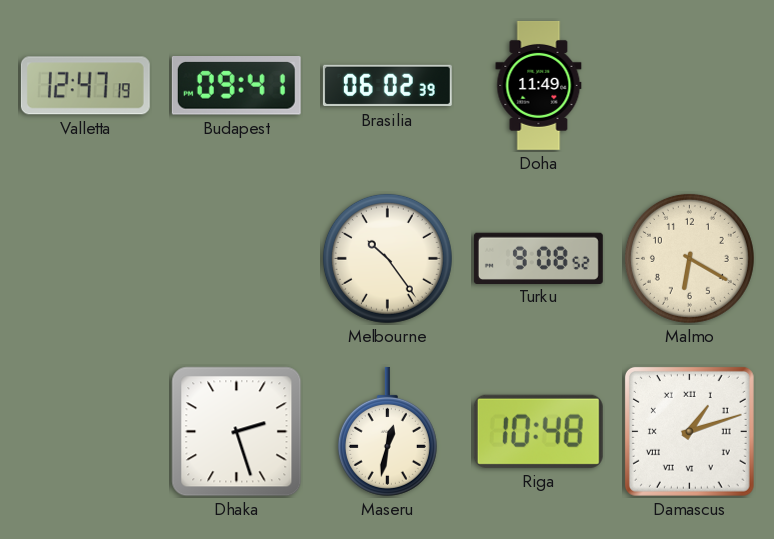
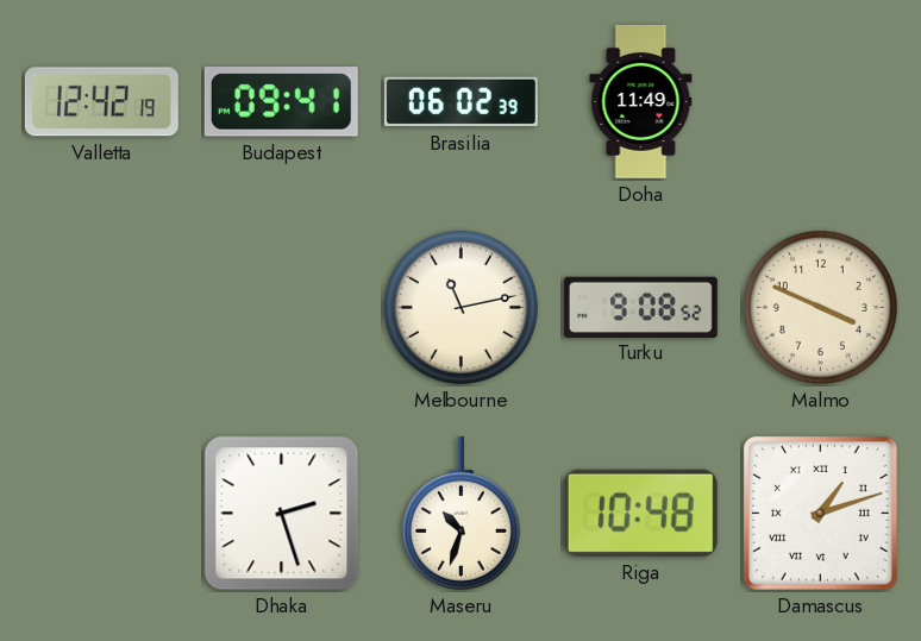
Valletta: 12:47 -> 12:42 (101, 102)
Melbourne: 10:24 -> 11:13 (460, 307)
Malmo: 6:20 -> 3:49 (820, 307)
Maseru: 12:32 -> 10:33 (460, 513)
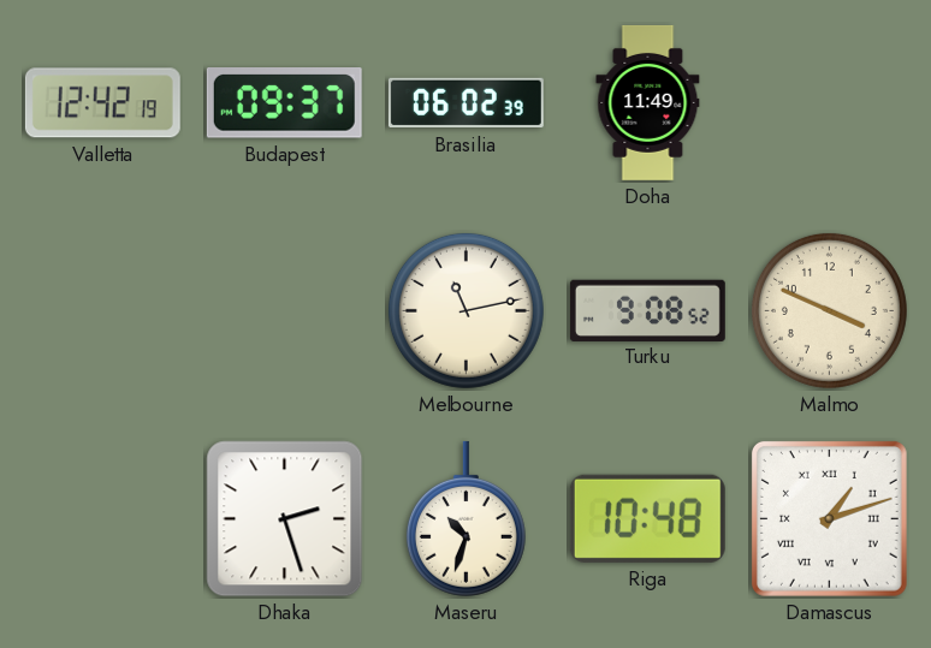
Budapest: 09:41 -> 09:37 (284, 103)
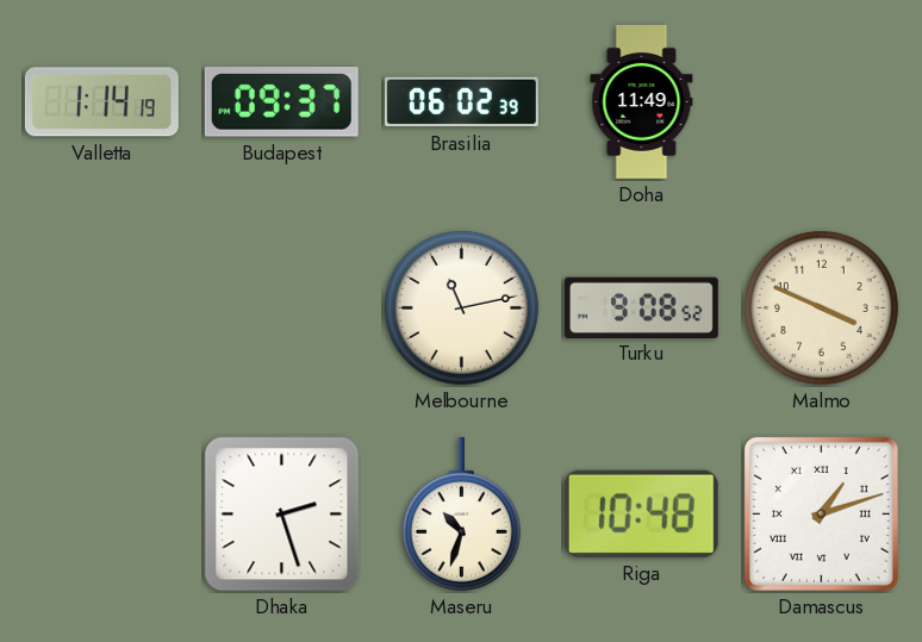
Valletta: 12:42 -> 1:14 (101, 102)
